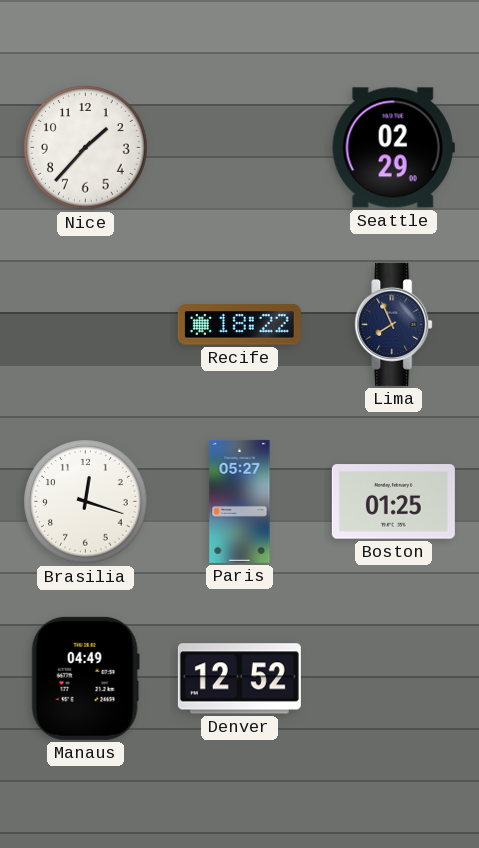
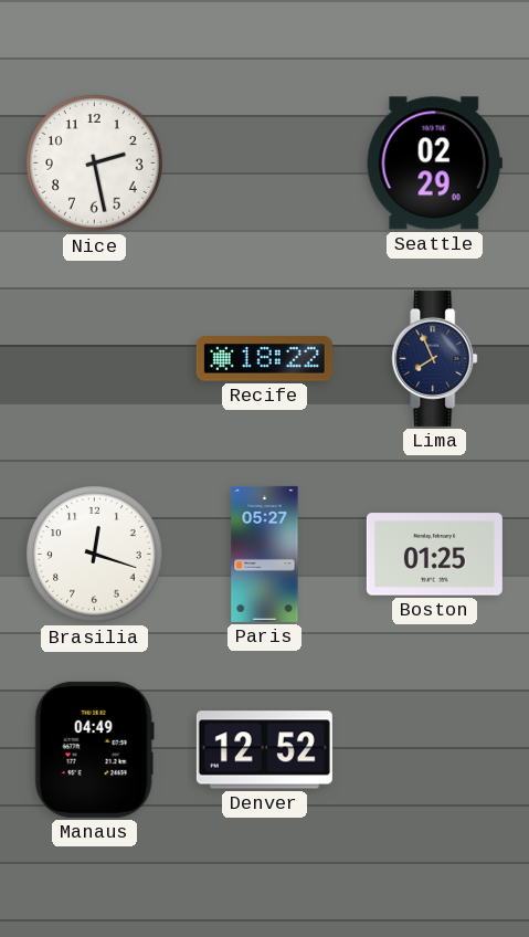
Nice: 1:37 -> 2:28 (95, 164)
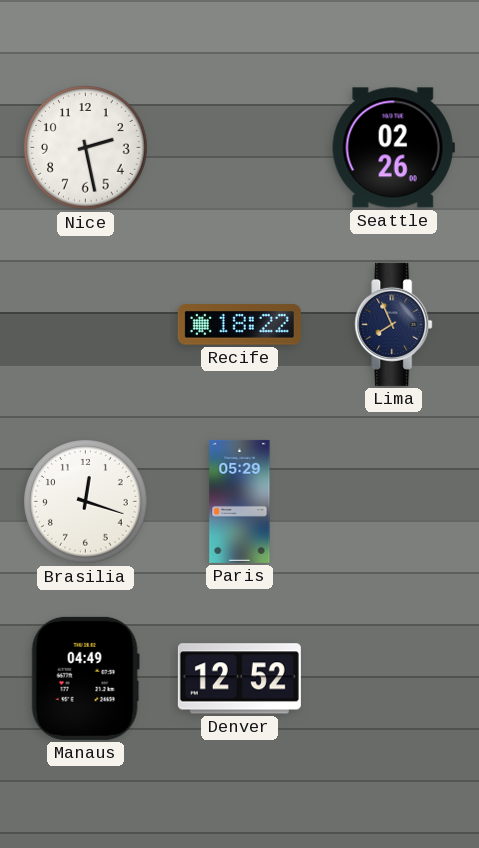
Seattle: 02:29 -> 02:26 (393, 148)
Paris: 05:27 -> 05:29 (240, 501)
Boston: 01:25 -> none (434, 555)
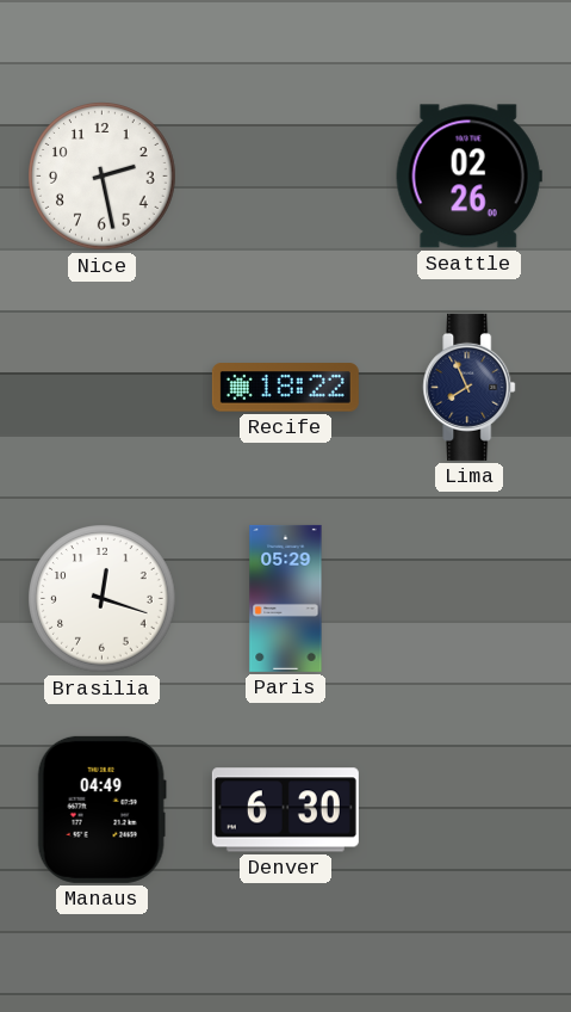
Denver: 12:52 -> 6:30 (285, 810)
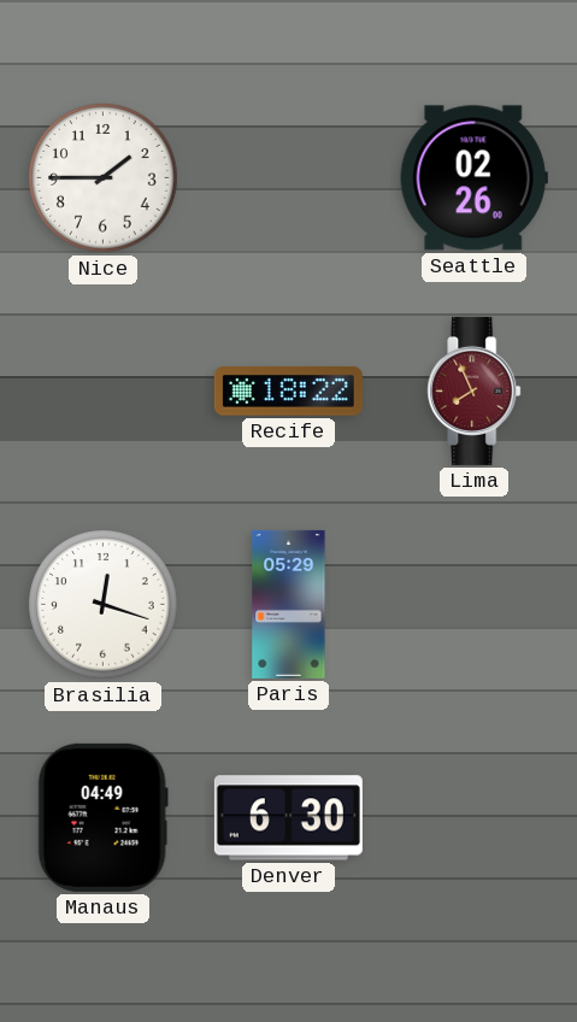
Nice: 2:28 -> 1:45 (104, 178)
Lima dial: navy -> burgundy (475, 390)
